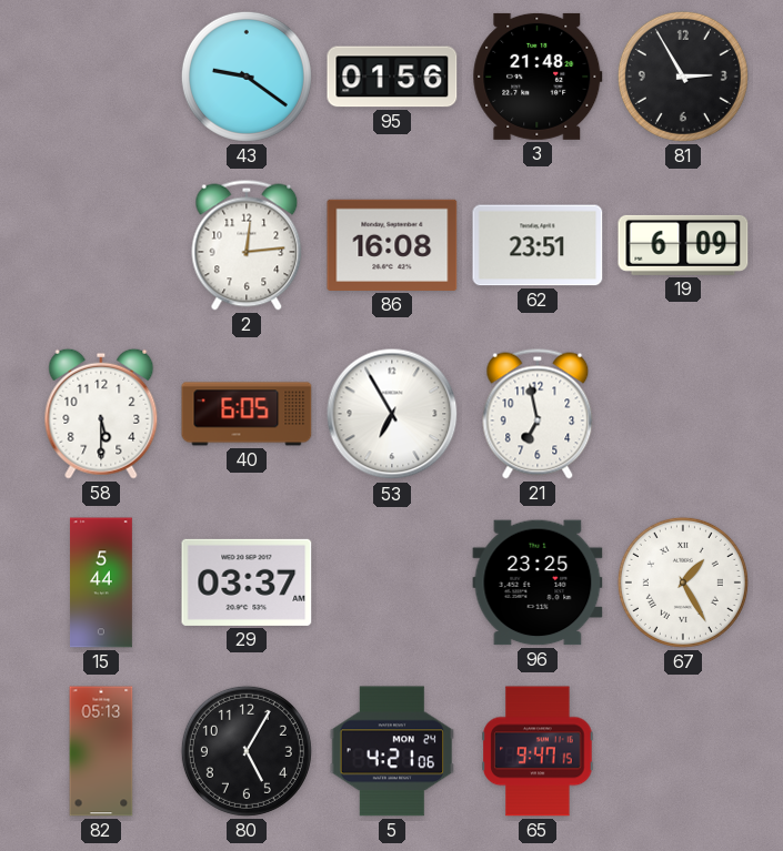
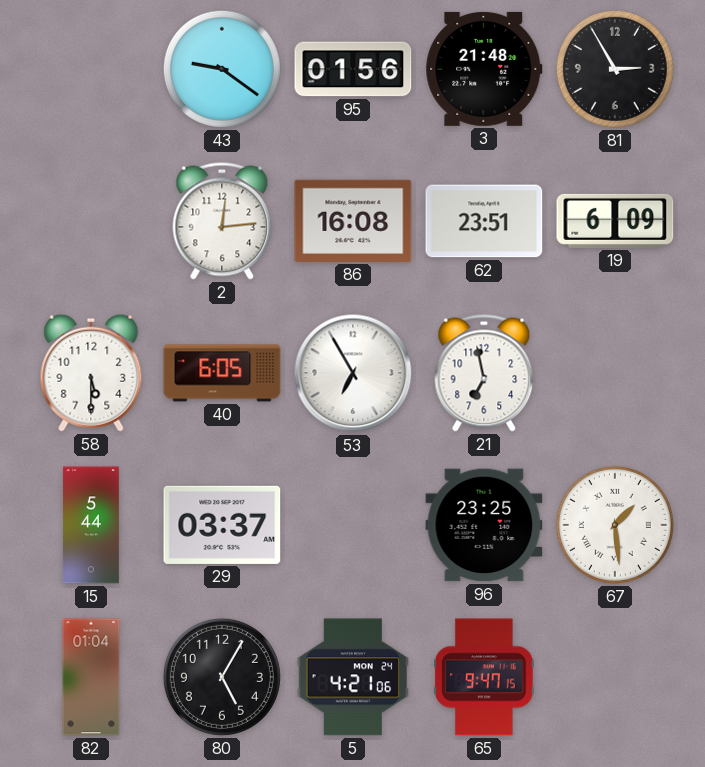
67: 1:25 -> 1:29 (615, 525)
82: 05:13 -> 01:04 (91, 677)
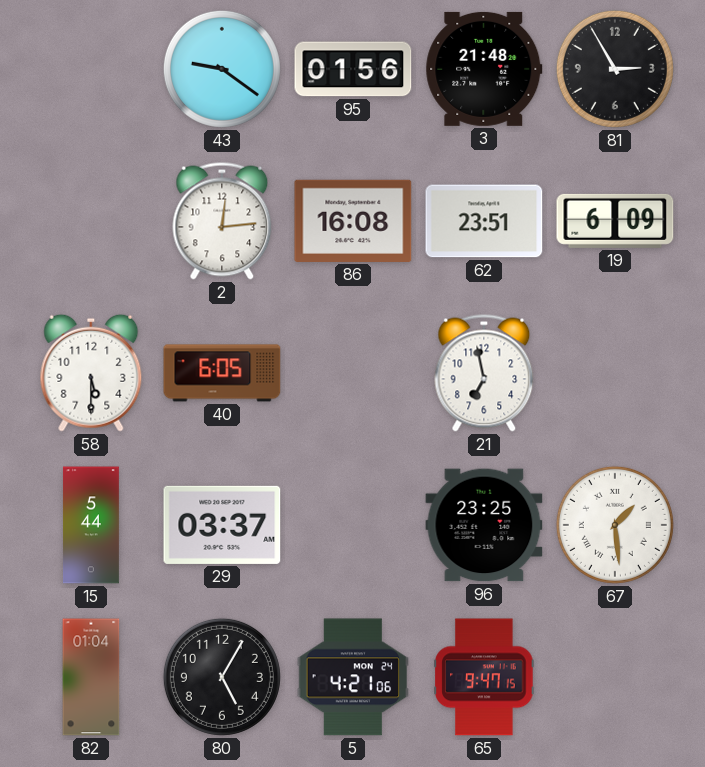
53: 6:55 -> none (353, 373)
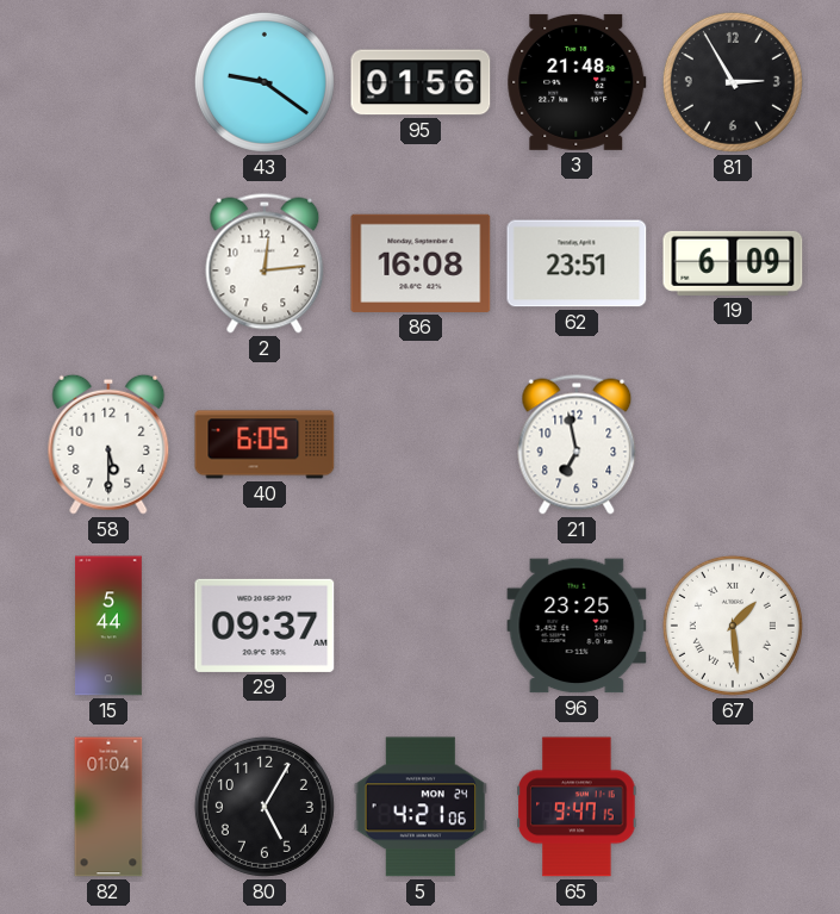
29: 03:37 -> 09:37 (265, 626)
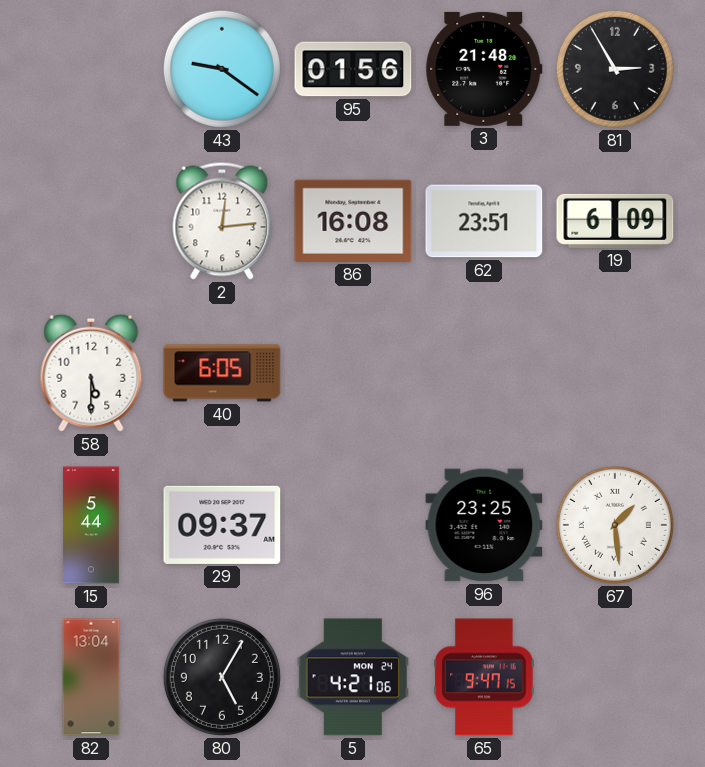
21: 6:58 -> none (577, 444)
82: 01:04 -> 13:04 (91, 677)
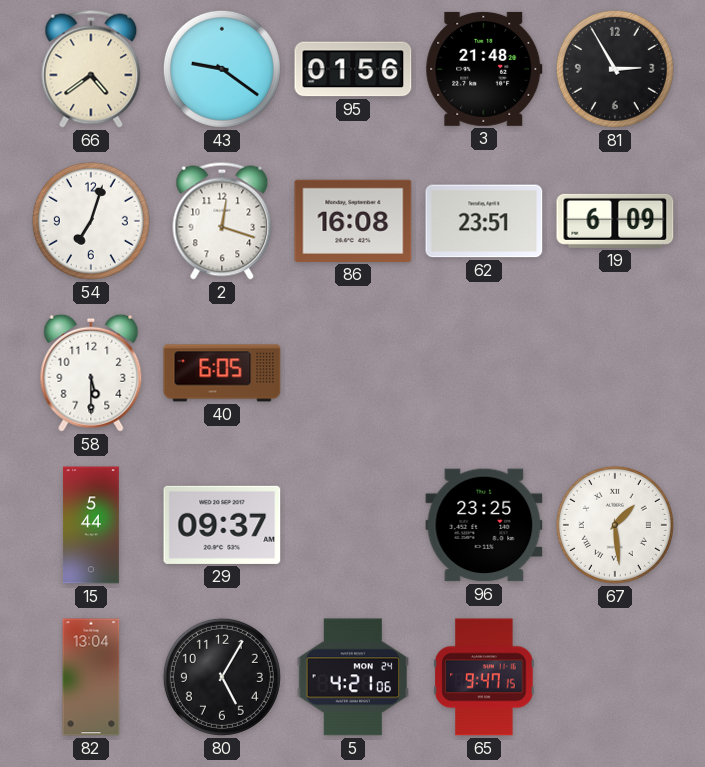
66: none -> 4:39 (91, 69)
54: none -> 7:03 (91, 221)
2: 12:14 -> 12:18 (222, 221)
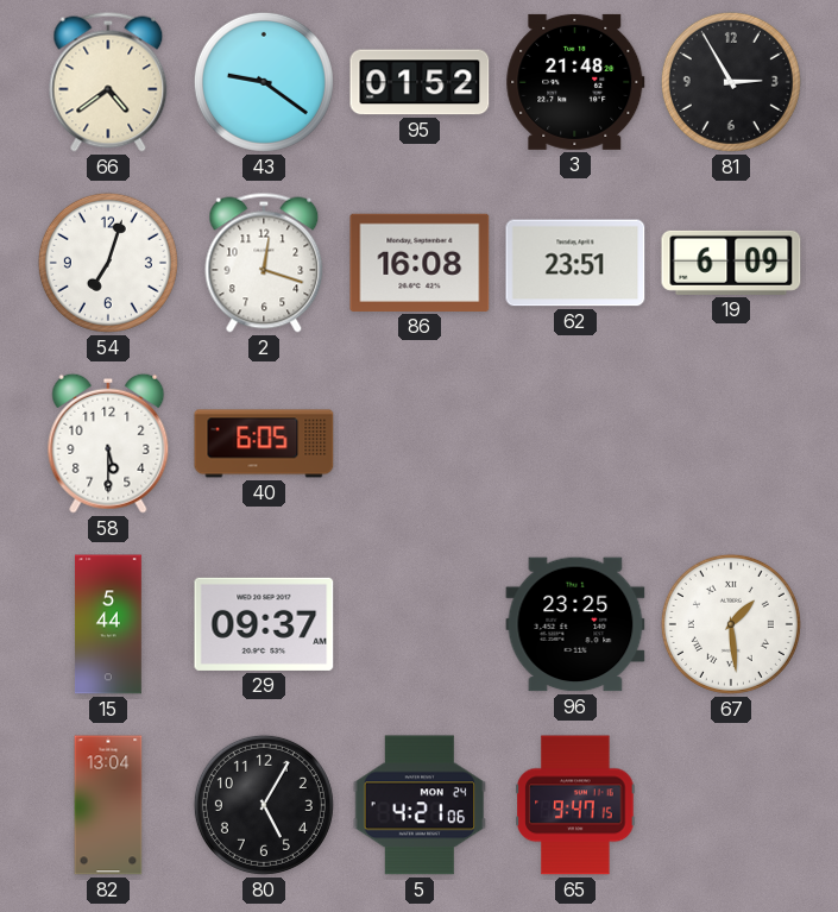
95: 01:56 -> 01:52 (420, 82)
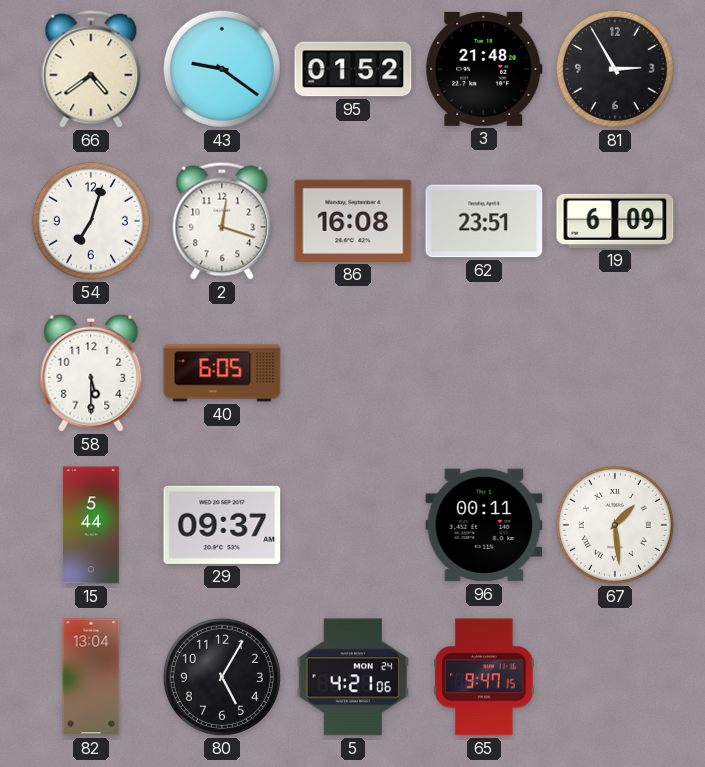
96: 23:25 -> 00:11 (484, 525)
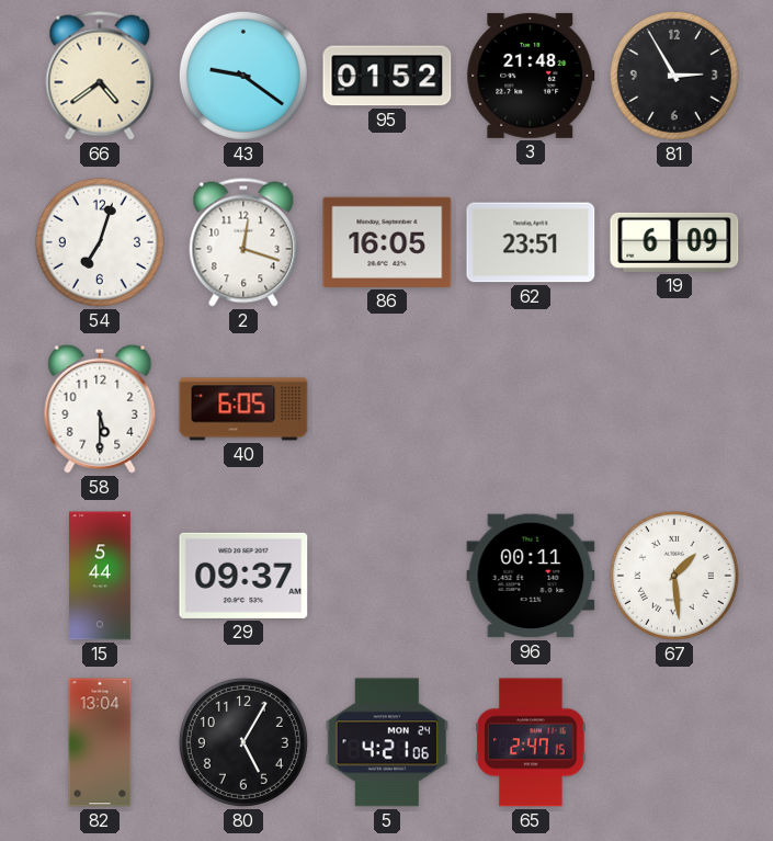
86: 16:08 -> 16:05 (387, 242)
65: 9:47 -> 2:47 (531, 742)
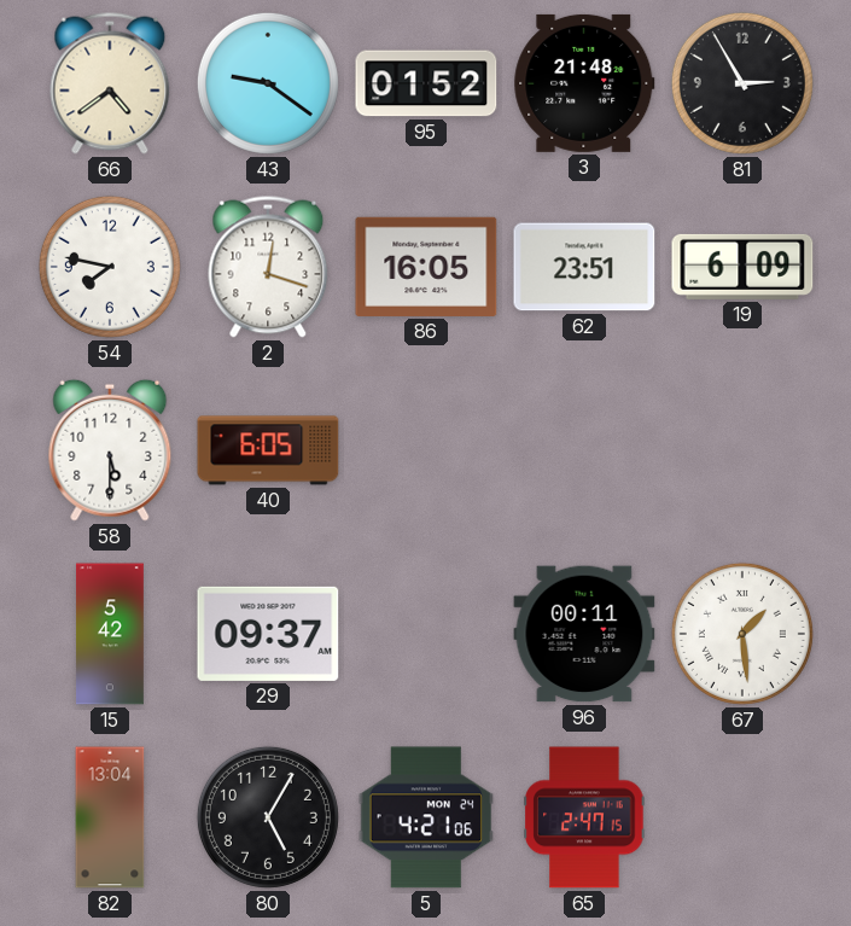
54: 7:03 -> 7:47 (110, 267)
15: 5:44 -> 5:42 (110, 634)
